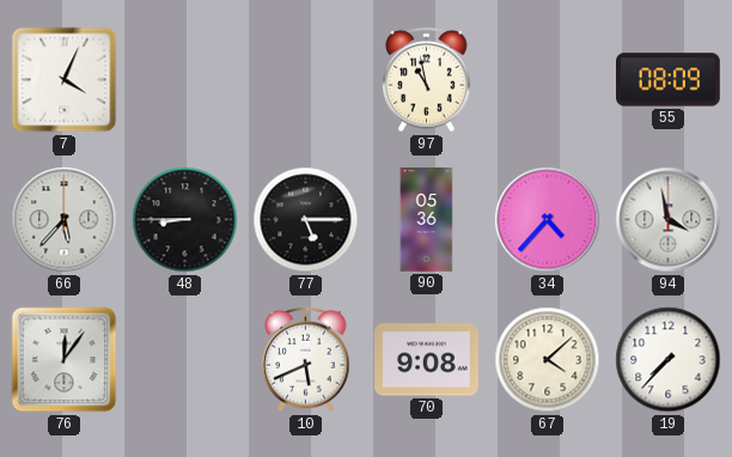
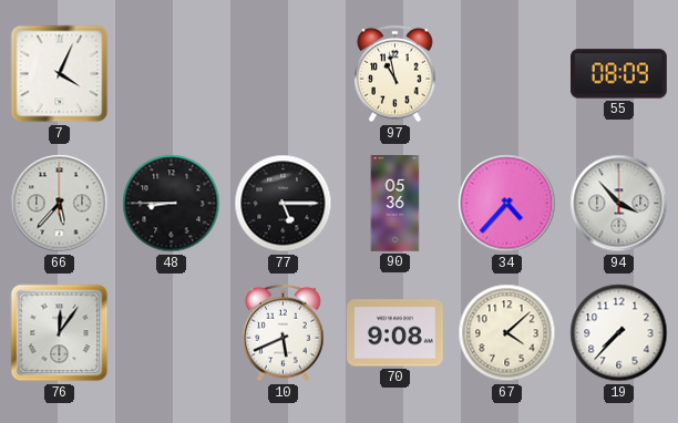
94: 3:58 -> 3:53 (619, 204)
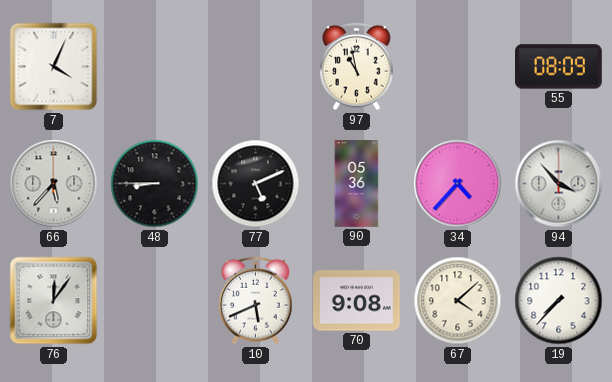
77: 5:15 -> 5:11 (256, 184)
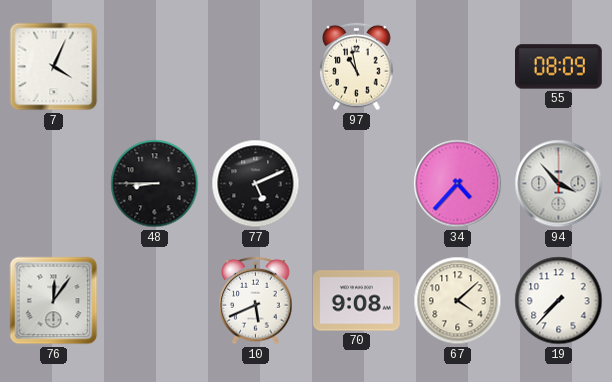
66: 5:37 -> none (54, 184)
90: 05:36 -> none (357, 184)
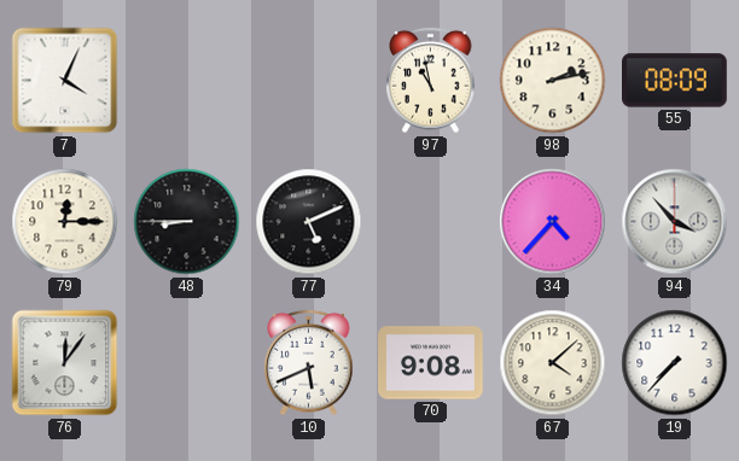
98: none -> 2:13 (553, 81)
79: none -> 12:15 (65, 222)
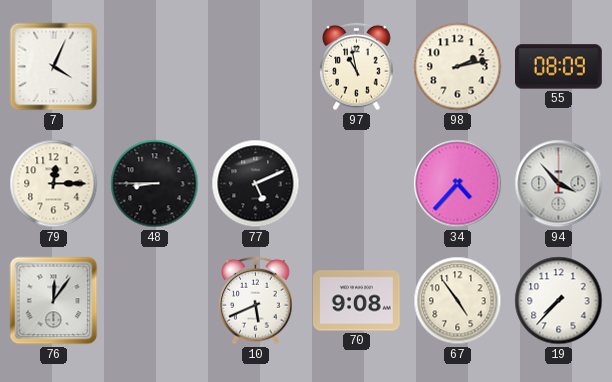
67: 4:08 -> 4:54 (458, 301)
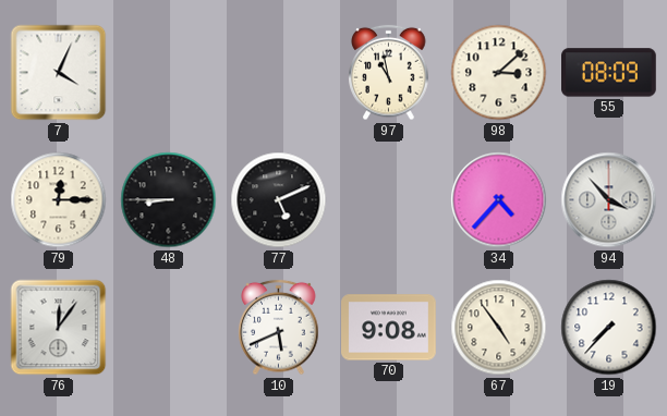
98: 2:13 -> 3:08 (499, 73)
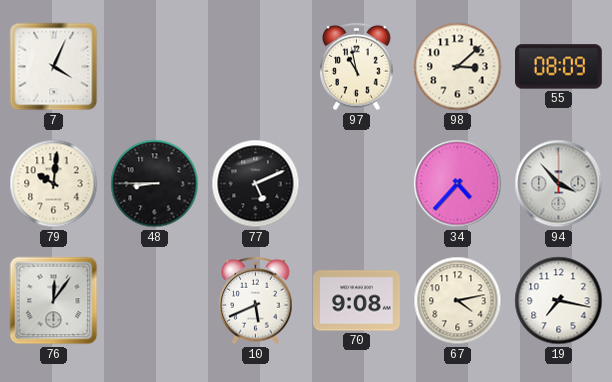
79: 12:15 -> 10:01 (54, 184)
67: 4:54 -> 4:13 (458, 301)
19: 7:37 -> 7:17 (559, 301)
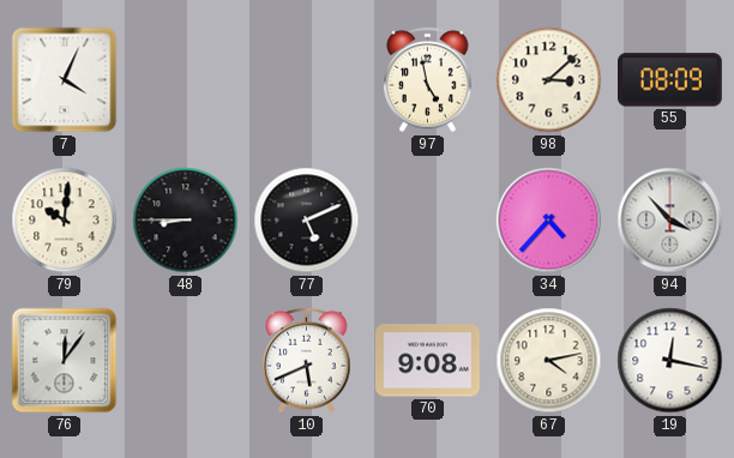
97: 10:58 -> 4:58 (428, 80)
19: 7:17 -> 12:17 (670, 361)
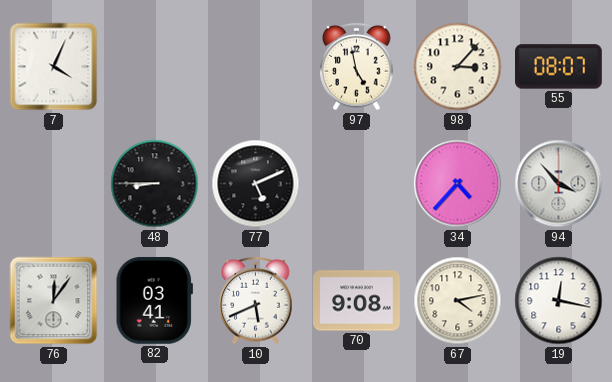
98: 3:08 -> 3:07 (458, 67)
55: 08:09 -> 08:07 (559, 67)
79: 10:01 -> none (65, 221)
82: none -> 03:41 (154, 300)
